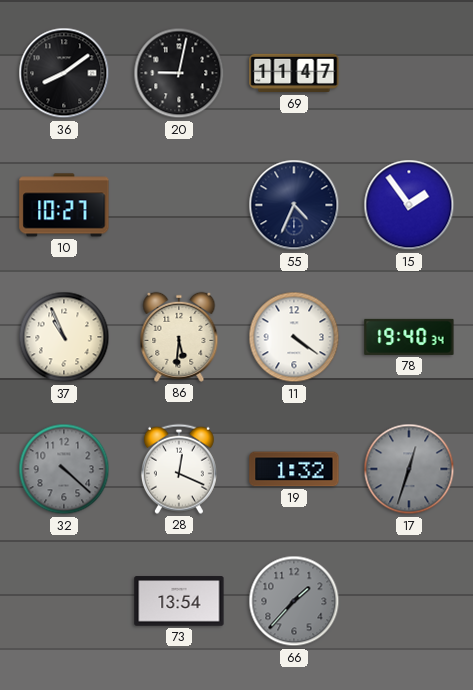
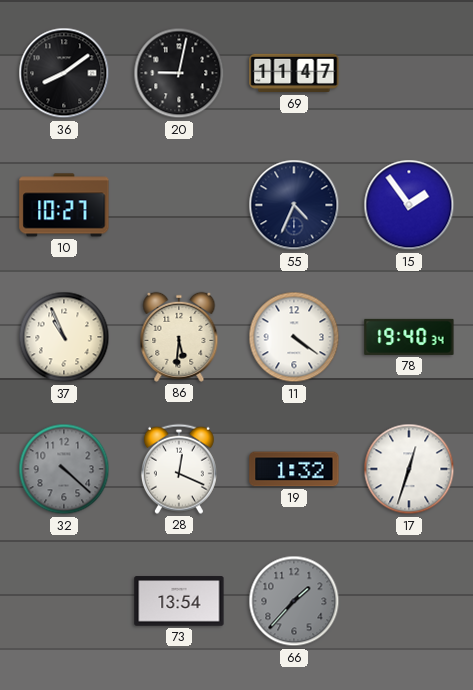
17 dial: grey -> white (409, 469)
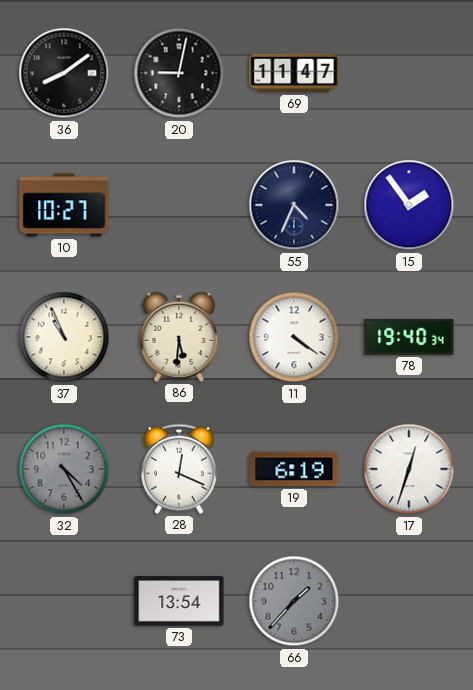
32: 4:22 -> 4:25 (64, 469)
19: 1:32 -> 6:19 (294, 469)
